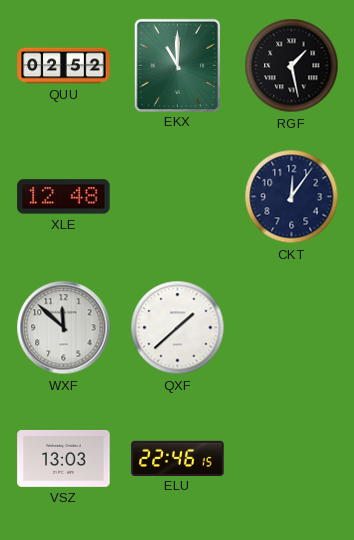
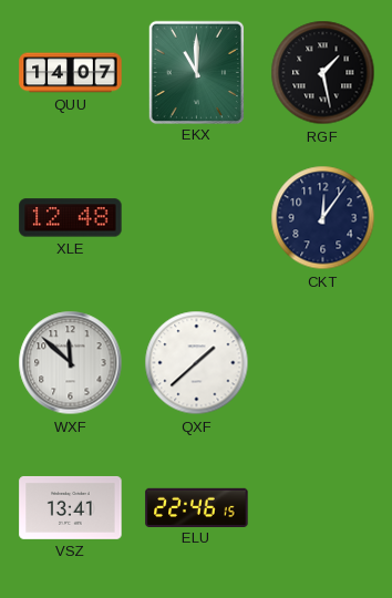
QUU: 02:52 -> 14:07 (71, 73)
VSZ: 13:03 -> 13:41 (71, 507)
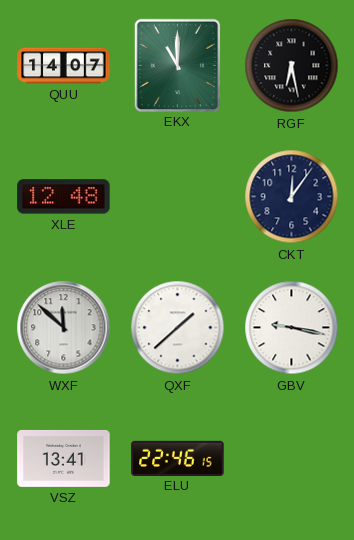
RGF: 1:28 -> 6:28 (292, 66)
GBV: none -> 9:17 (292, 328)
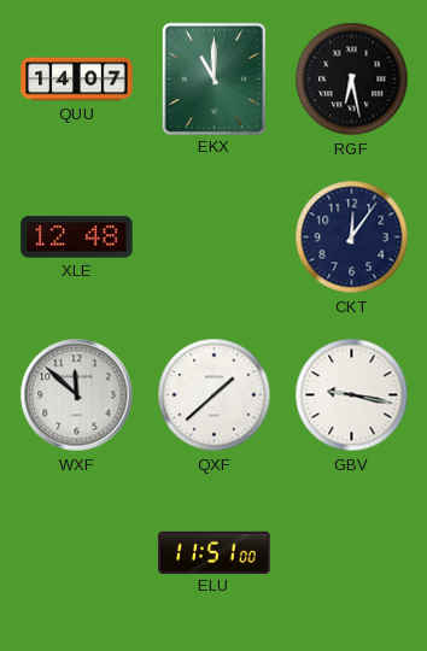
VSZ: 13:41 -> none (64, 458)
ELU: 22:46 -> 11:51 (215, 552)
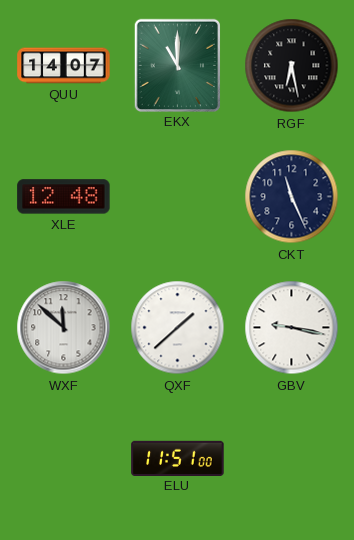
CKT: 12:06 -> 11:26 (292, 197)
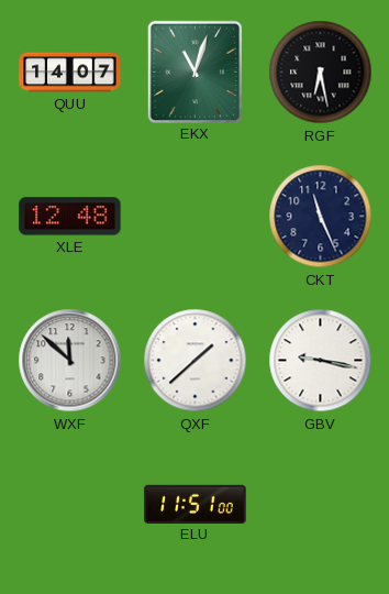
EKX: 11:00 -> 11:03 (194, 71)
